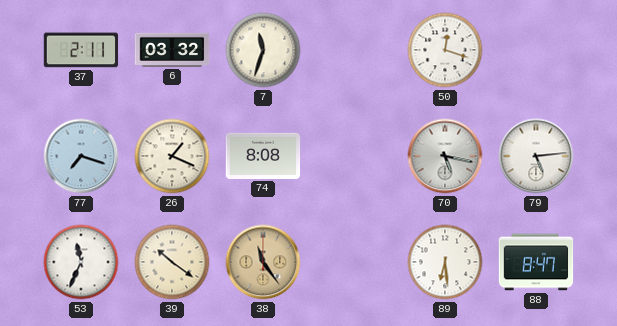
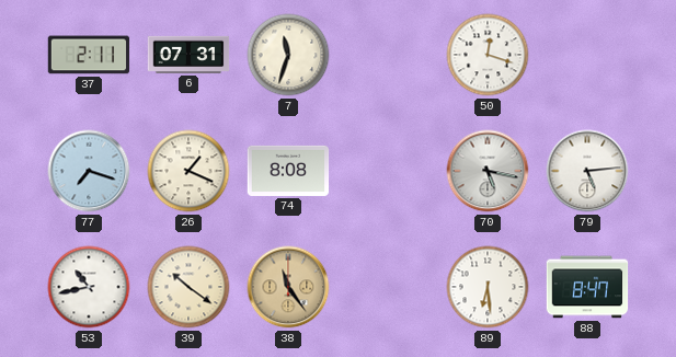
6: 03:32 -> 07:31 (188, 55)
53: 11:34 -> 10:43 (89, 287)
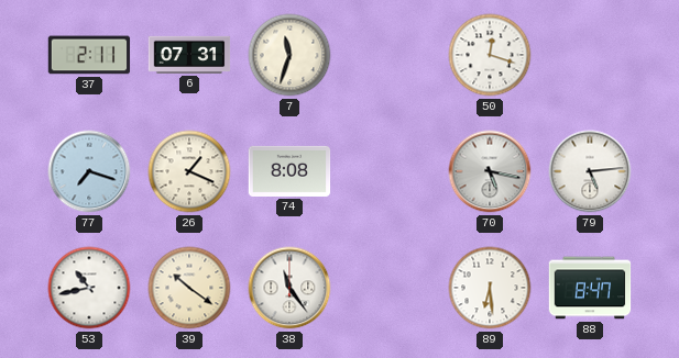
38 dial: champagne -> white (289, 288)
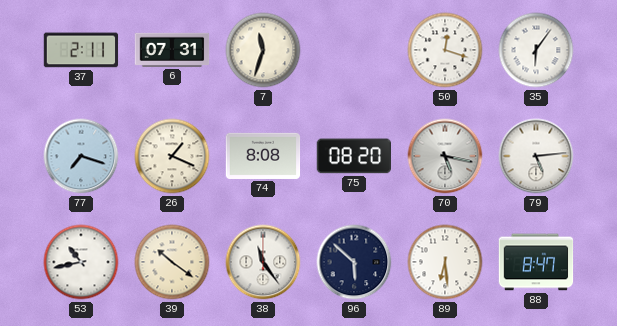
35: none -> 6:06 (536, 50)
75: none -> 08:20 (353, 156)
96: none -> 5:52 (354, 262)
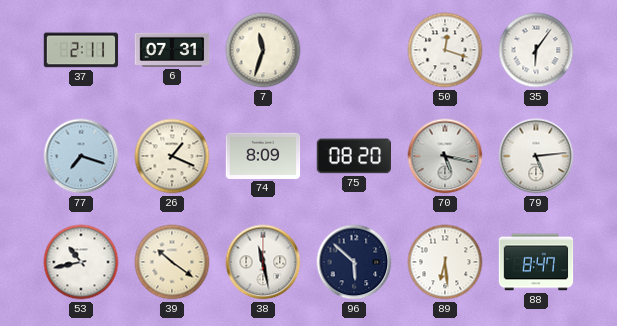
74: 8:08 -> 8:09 (263, 156)
38: 11:24 -> 11:28 (263, 262)
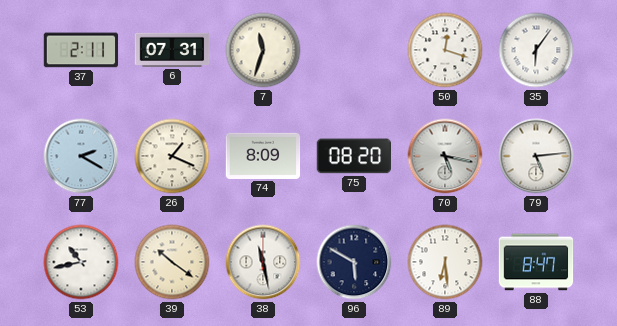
77: 7:18 -> 2:20 (81, 156)
96: 5:52 -> 5:50 (354, 262)
